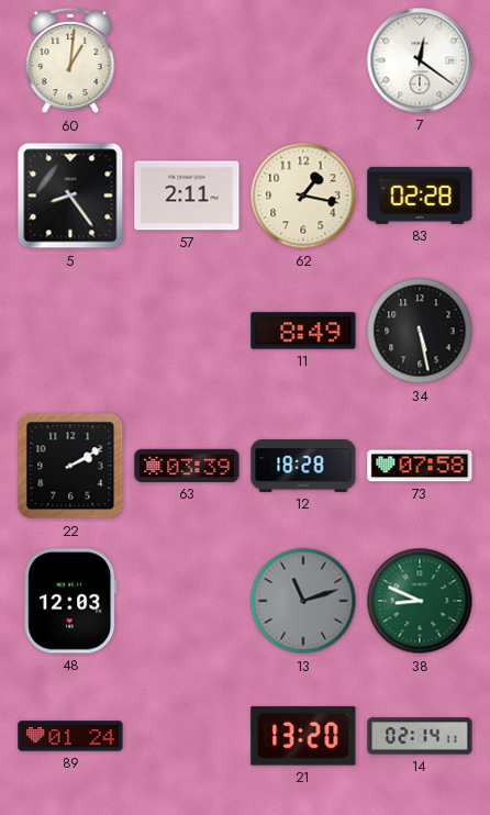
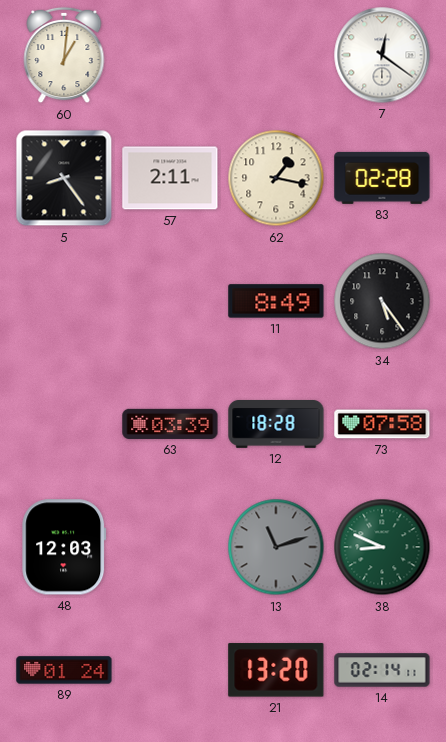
34: 5:28 -> 5:24 (382, 301)
22: 2:10 -> none (70, 466)
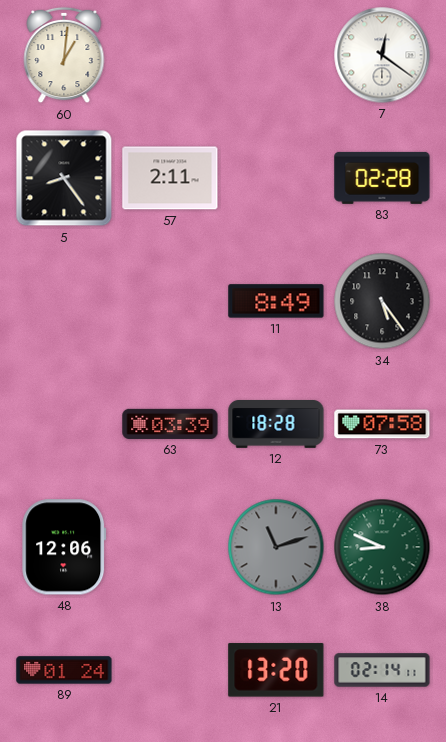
62: 1:17 -> none (276, 178)
48: 12:03 -> 12:06 (64, 547)
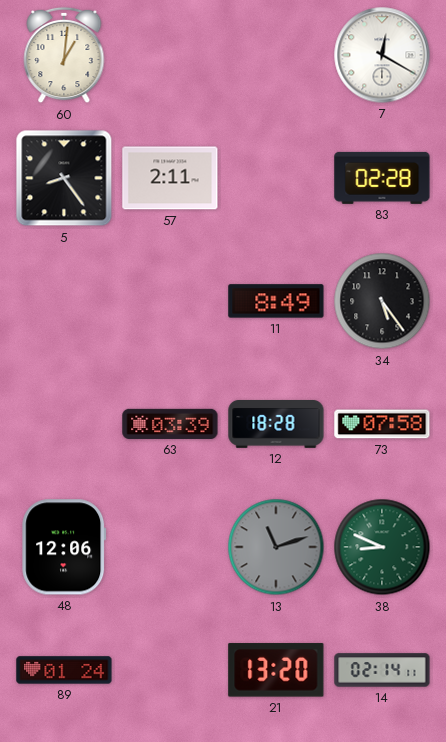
7: 12:21 -> 12:20 (382, 55)
